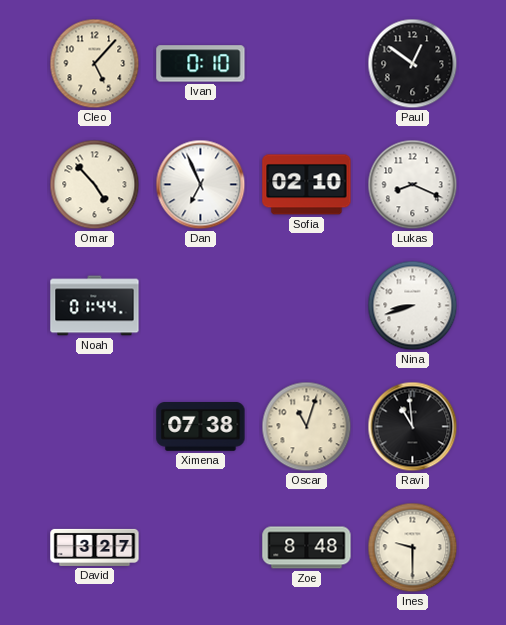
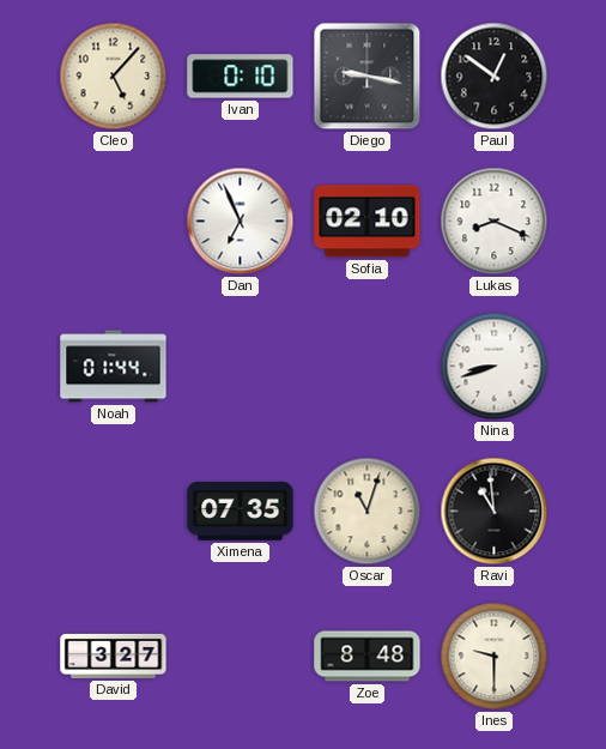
Diego: none -> 9:17 (368, 77)
Omar: 4:53 -> none (95, 185)
Ximena: 07:38 -> 07:35 (241, 512)
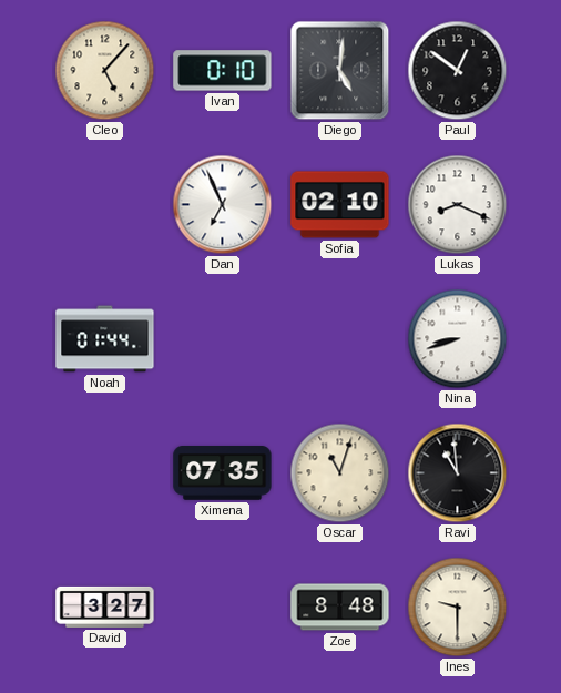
Diego: 9:17 -> 5:01 (340, 71)
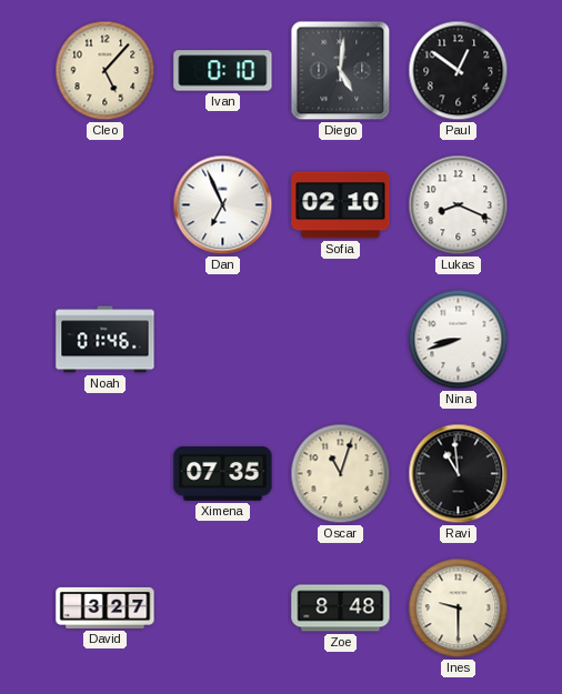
Noah: 01:44 -> 01:46 (106, 340)
